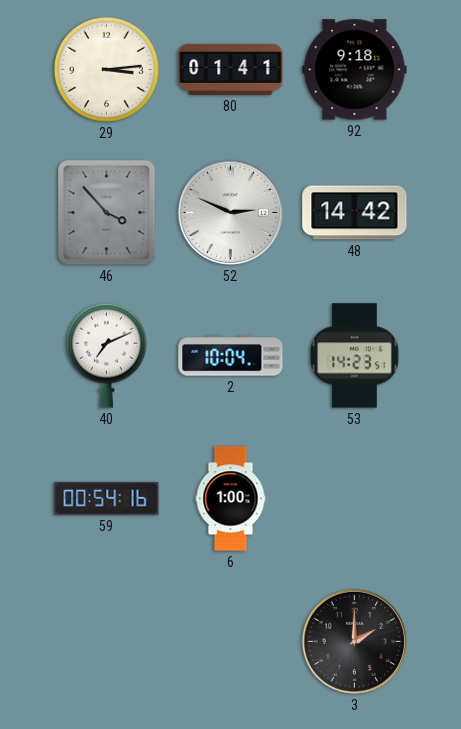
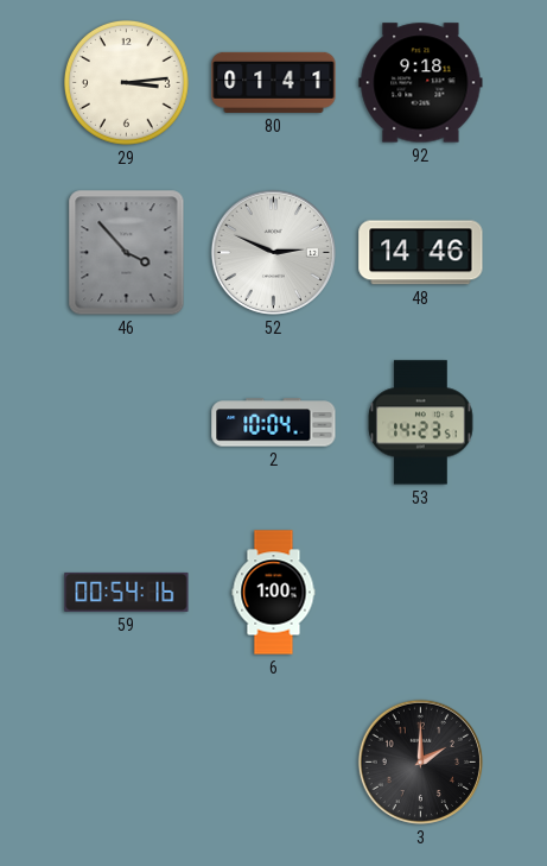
48: 14:42 -> 14:46 (421, 253)
40: 7:11 -> none (106, 355)
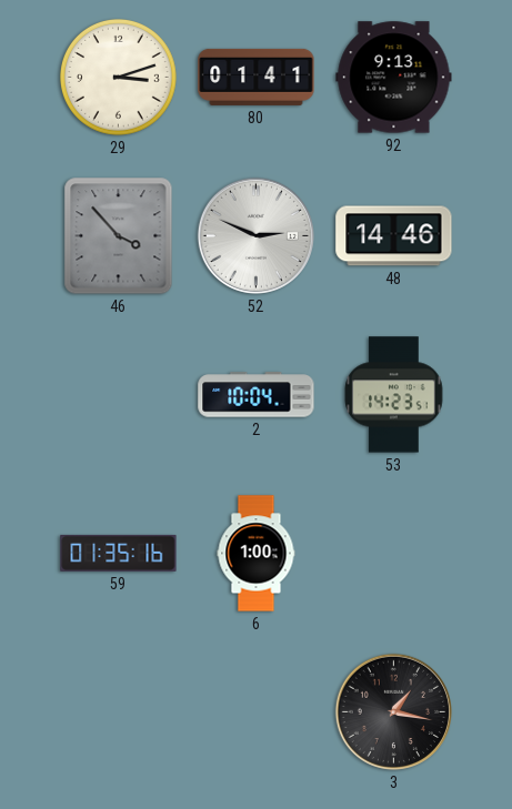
29: 3:14 -> 3:12 (118, 77)
92: 9:18 -> 9:13 (394, 78)
59: 00:54 -> 01:35 (119, 553)
3: 2:00 -> 1:17 (393, 711)
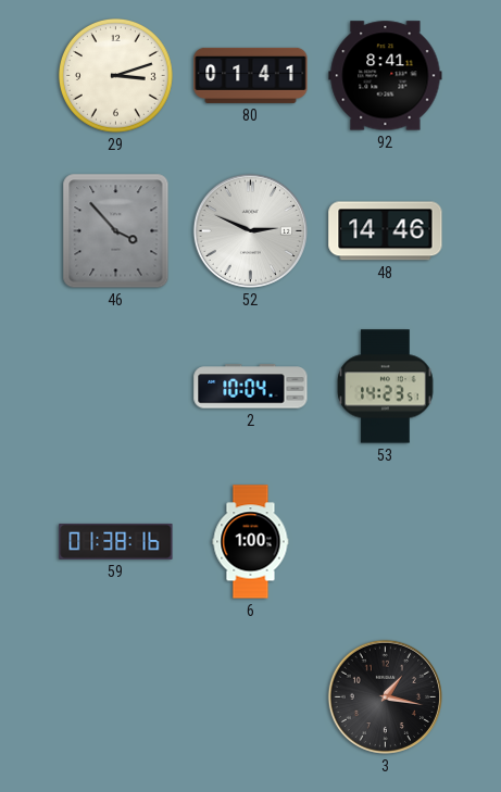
92: 9:13 -> 8:41 (386, 76)
59: 01:35 -> 01:38 (116, 541)
